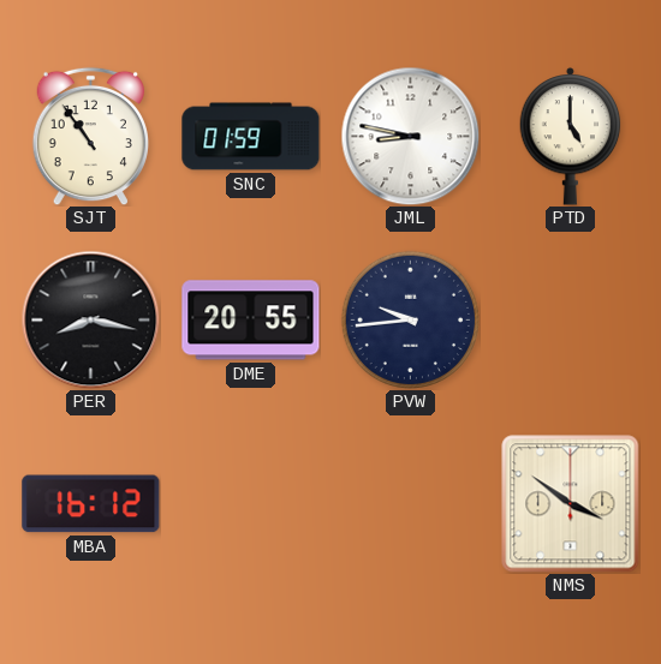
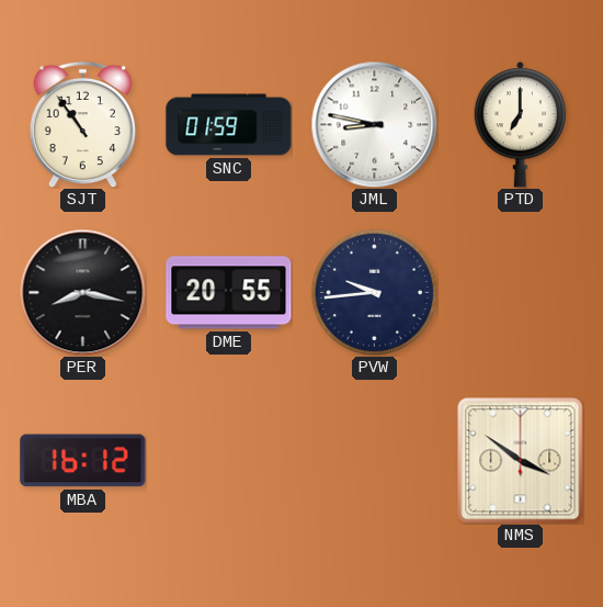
PTD: 5:00 -> 7:00 (521, 124)
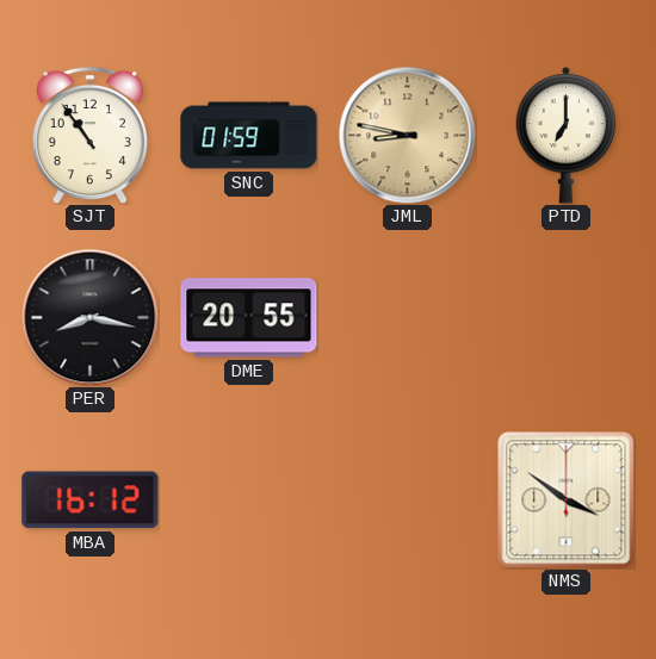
JML dial: white -> champagne (407, 135)
PVW: 9:44 -> none (374, 292)
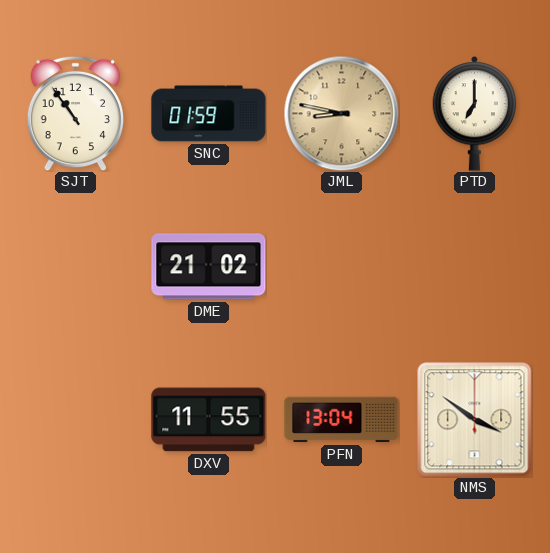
PER: 8:17 -> none (89, 317)
DME: 20:55 -> 21:02 (209, 267)
MBA: 16:12 -> none (91, 501)
DXV: none -> 11:55 (209, 420)
PFN: none -> 13:04 (342, 420)
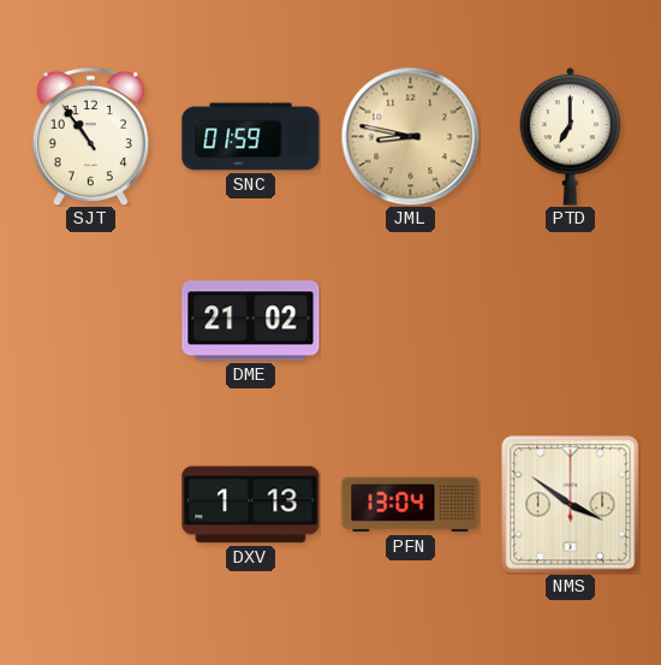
DXV: 11:55 -> 1:13 (251, 505)
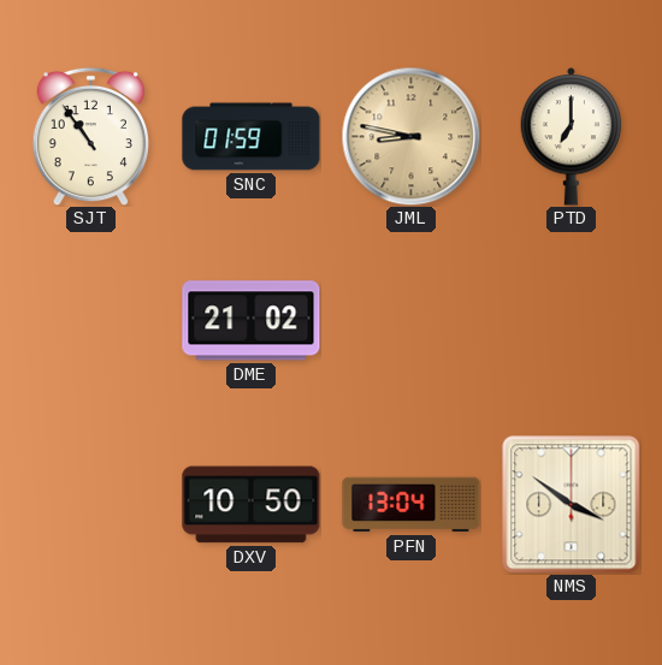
DXV: 1:13 -> 10:50 (252, 505)
